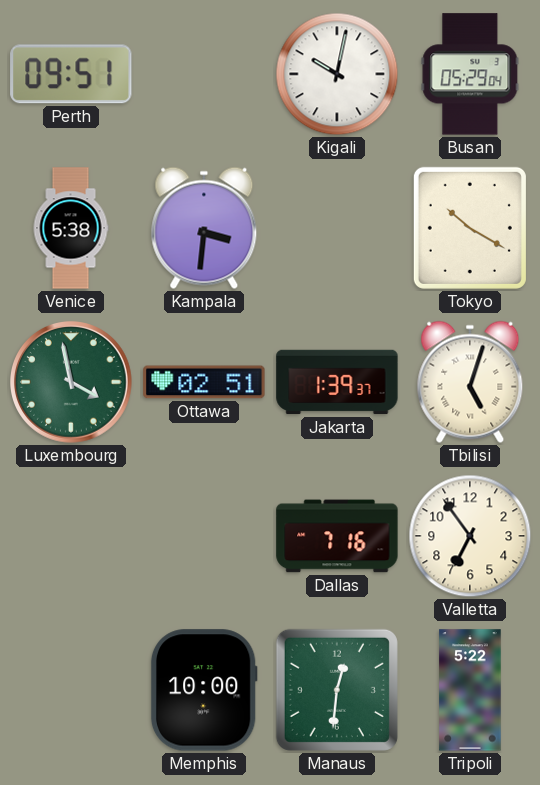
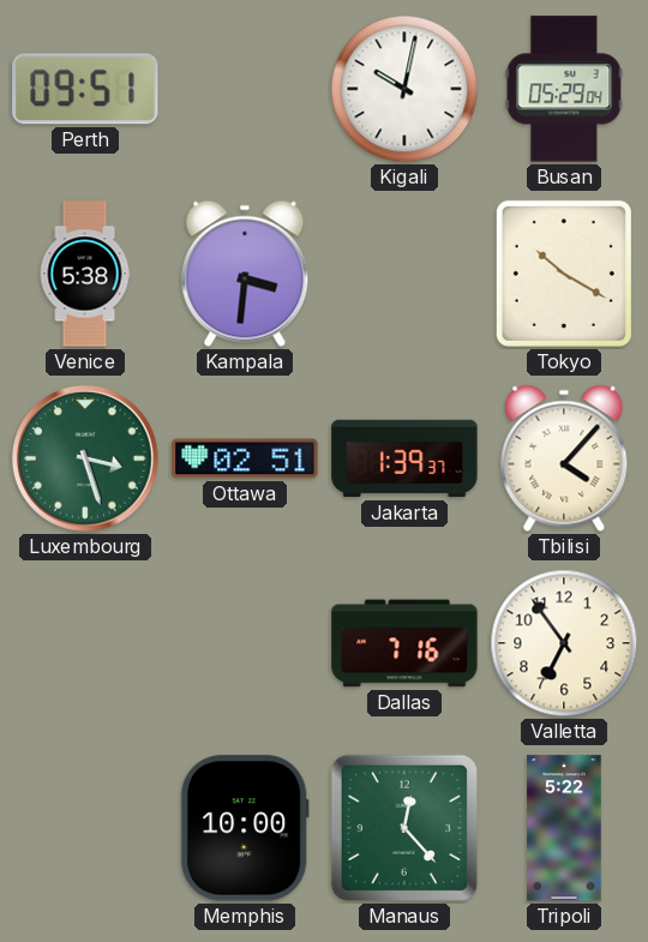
Luxembourg: 3:58 -> 3:27 (86, 460)
Tbilisi: 5:03 -> 4:07 (564, 458)
Manaus: 12:31 -> 12:23 (404, 828)
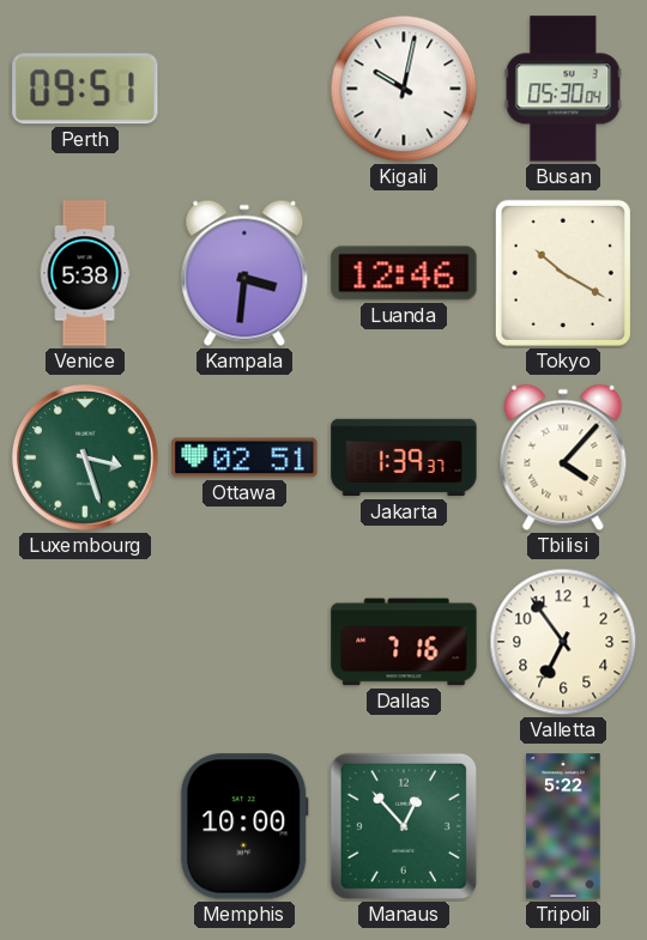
Busan: 05:29 -> 05:30 (563, 89)
Luanda: none -> 12:46 (404, 273)
Manaus: 12:23 -> 12:53 (404, 826)
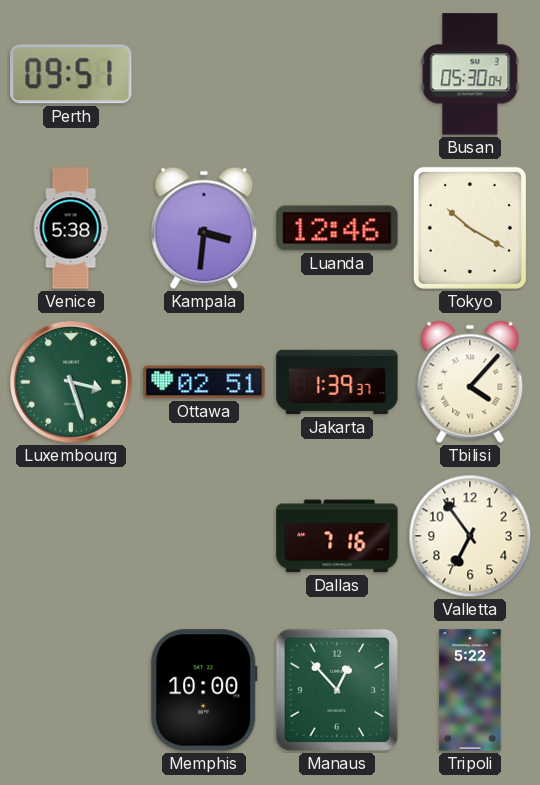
Kigali: 10:02 -> none (404, 89)
